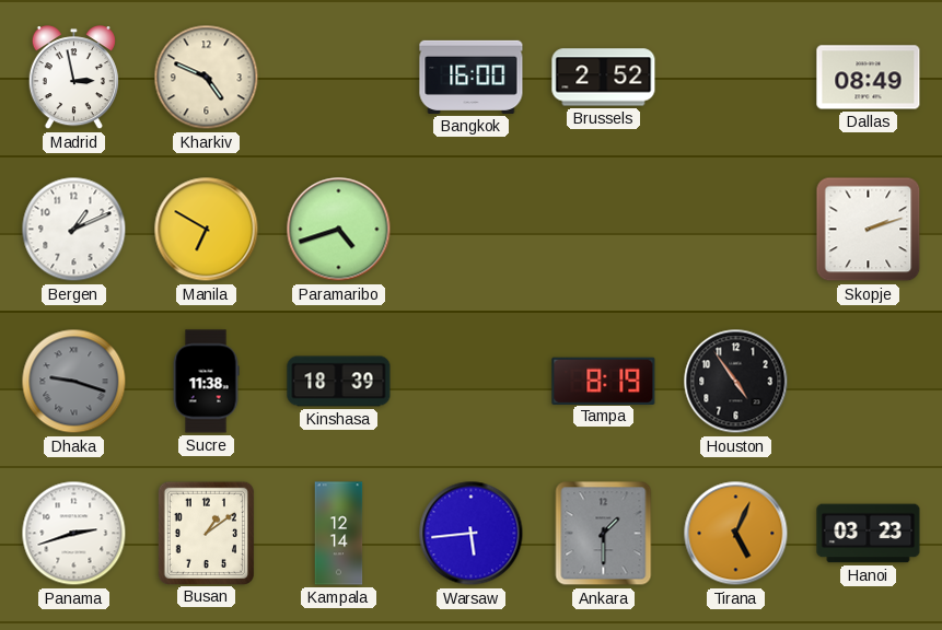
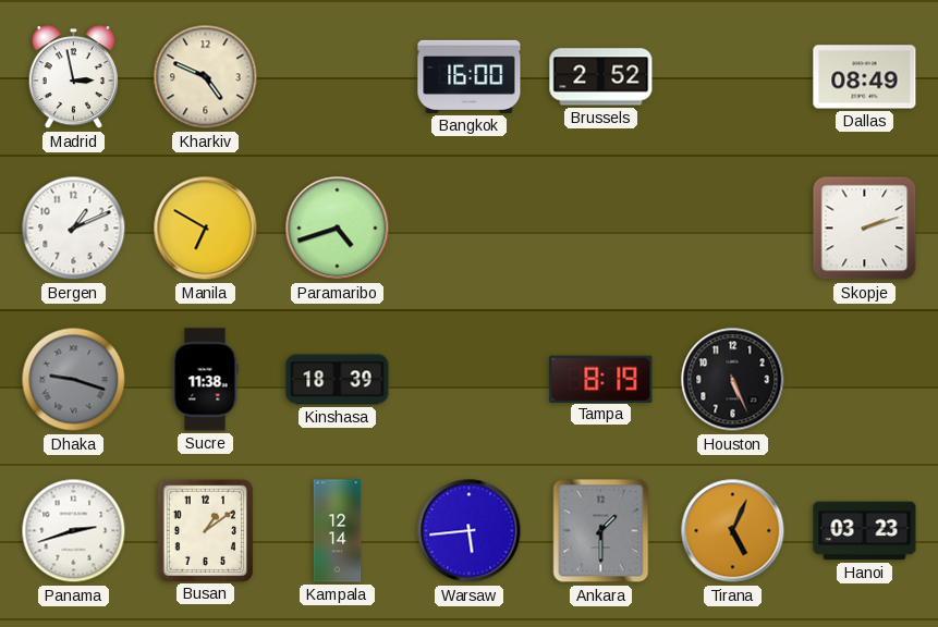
Houston: 4:54 -> 5:26 (733, 380)
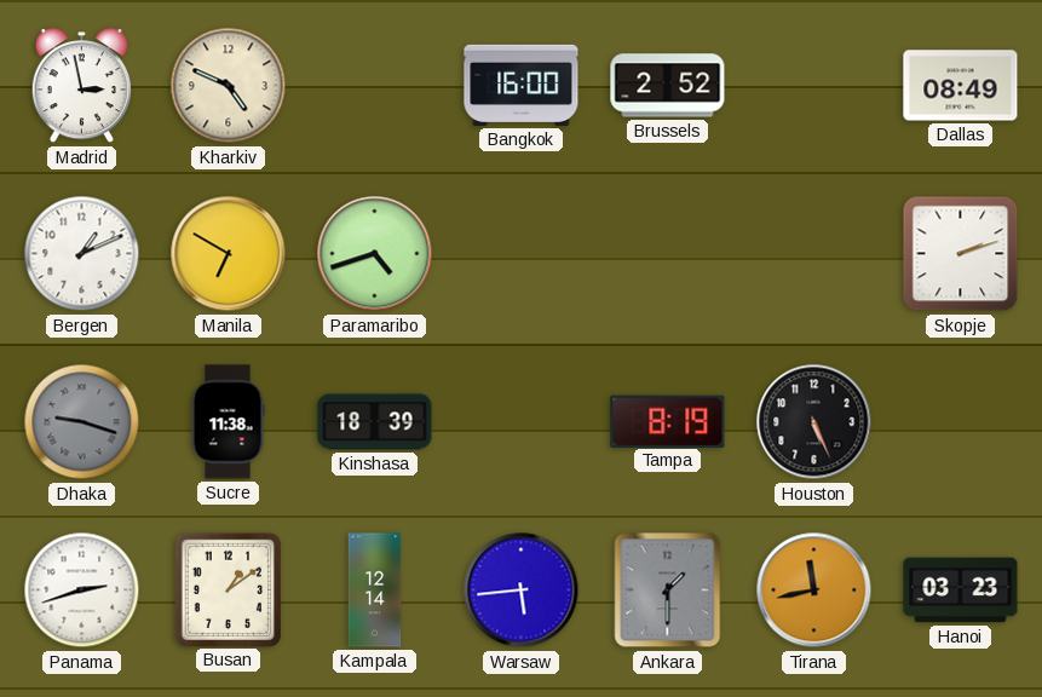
Tirana: 5:04 -> 11:43 (814, 591)
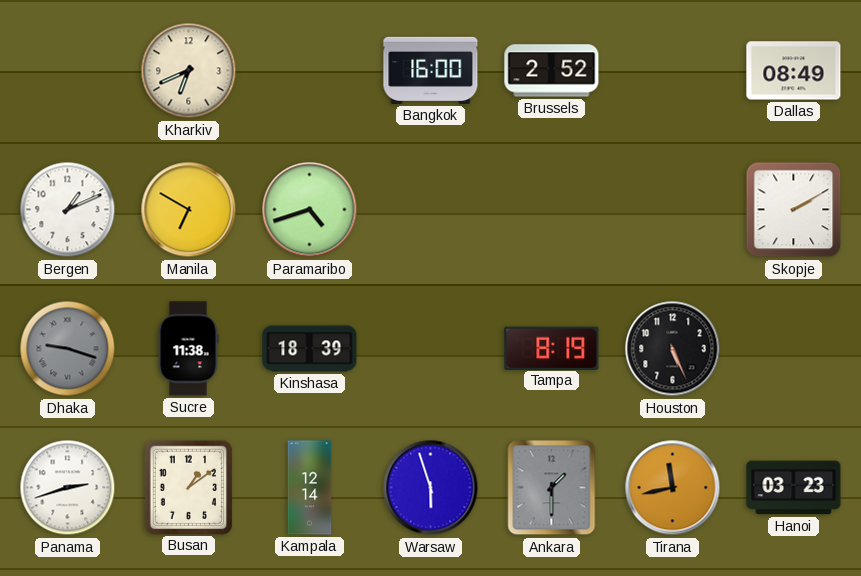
Madrid: 2:58 -> none (81, 86)
Kharkiv: 4:49 -> 6:41 (189, 71)
Skopje: 2:12 -> 2:10 (794, 210)
Warsaw: 5:44 -> 5:57 (431, 488)
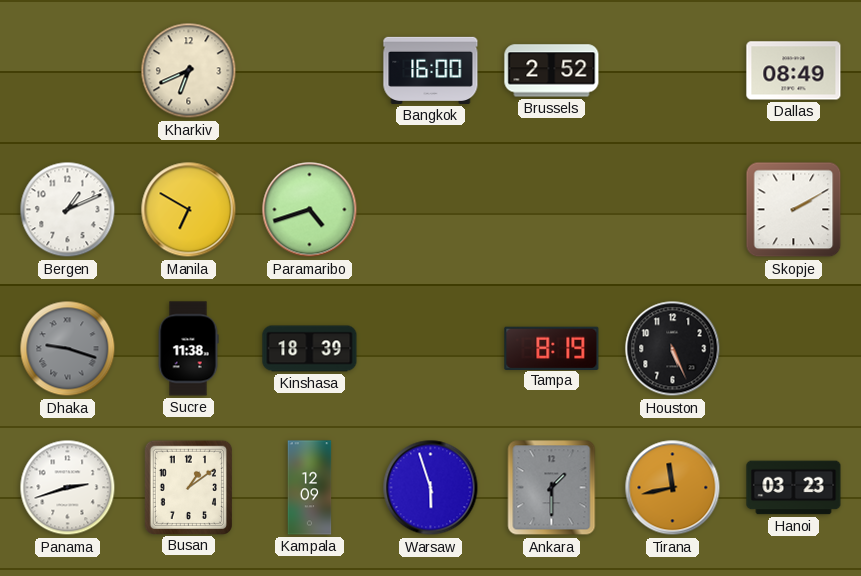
Kampala: 12:14 -> 12:09 (310, 488)
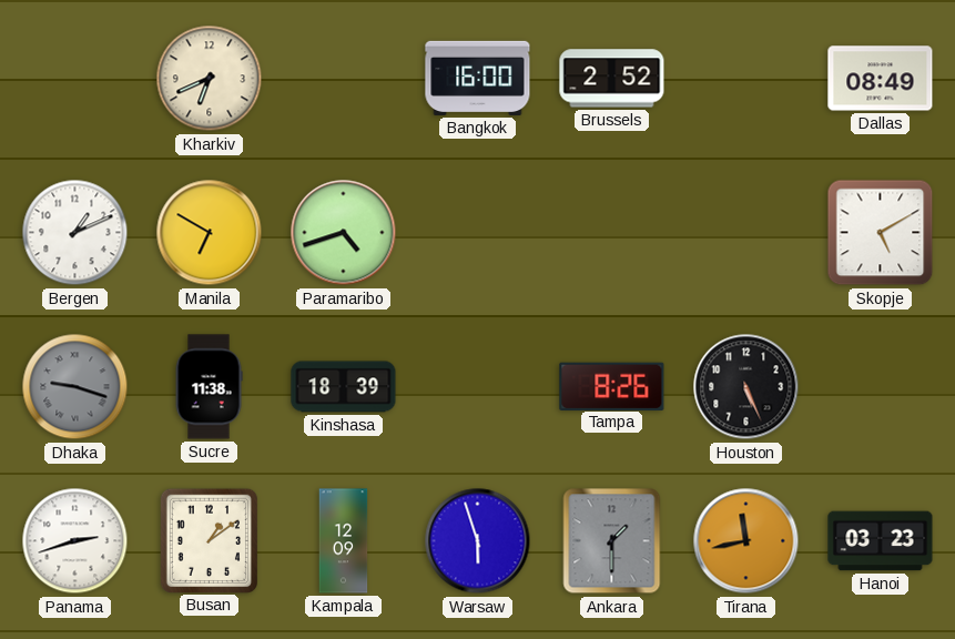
Skopje: 2:10 -> 5:10 (881, 233)
Tampa: 8:19 -> 8:26 (612, 386)
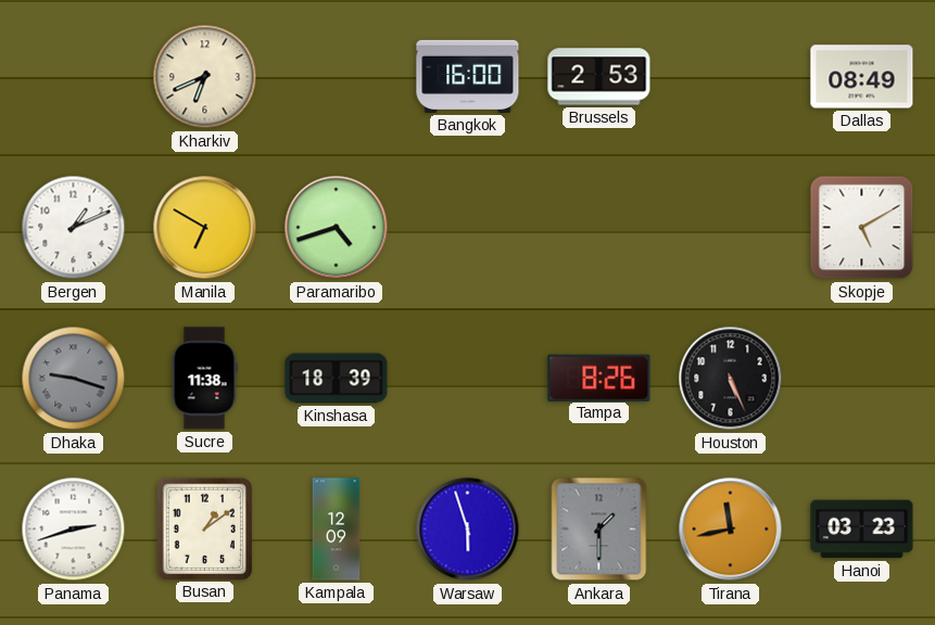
Brussels: 2:52 -> 2:53 (599, 77)
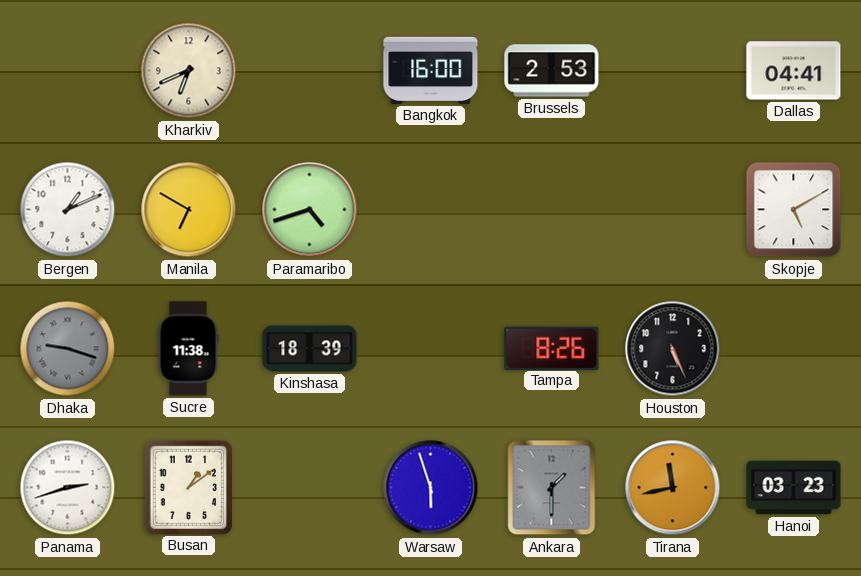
Dallas: 08:49 -> 04:41 (794, 71)
Kampala: 12:09 -> none (337, 530)
